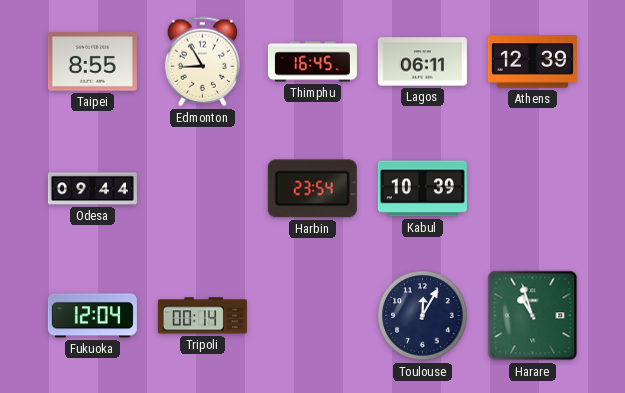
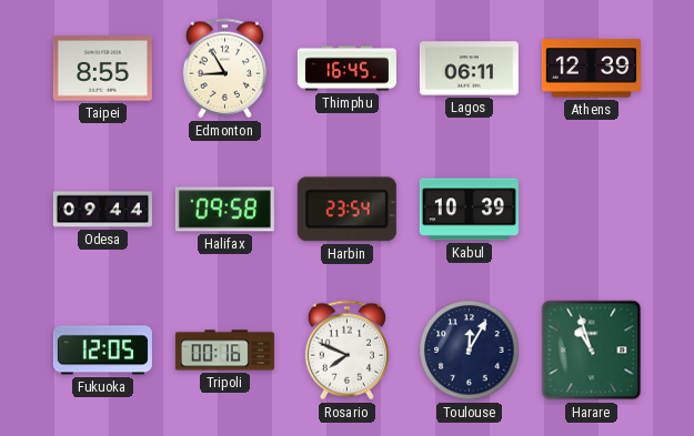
Halifax: none -> 09:58 (224, 210)
Fukuoka: 12:04 -> 12:05 (102, 351)
Tripoli: 00:14 -> 00:16 (224, 351)
Rosario: none -> 7:49 (348, 351)
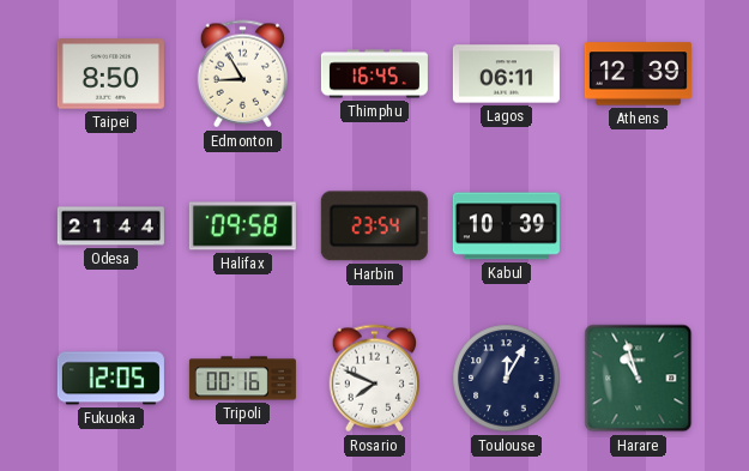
Taipei: 8:55 -> 8:50 (110, 74)
Odesa: 09:44 -> 21:44 (110, 227)
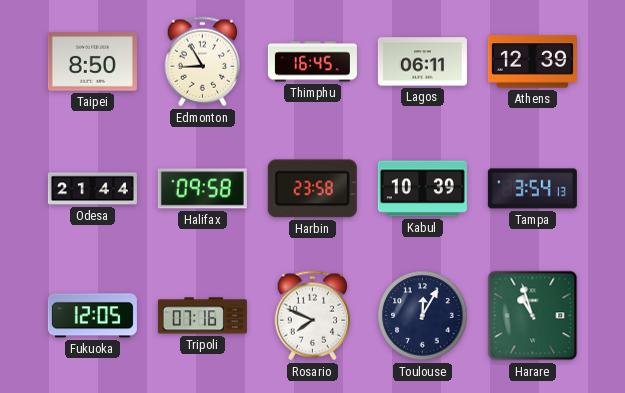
Harbin: 23:54 -> 23:58 (312, 189)
Tampa: none -> 3:54 (532, 189)
Tripoli: 00:16 -> 07:16 (202, 316)
